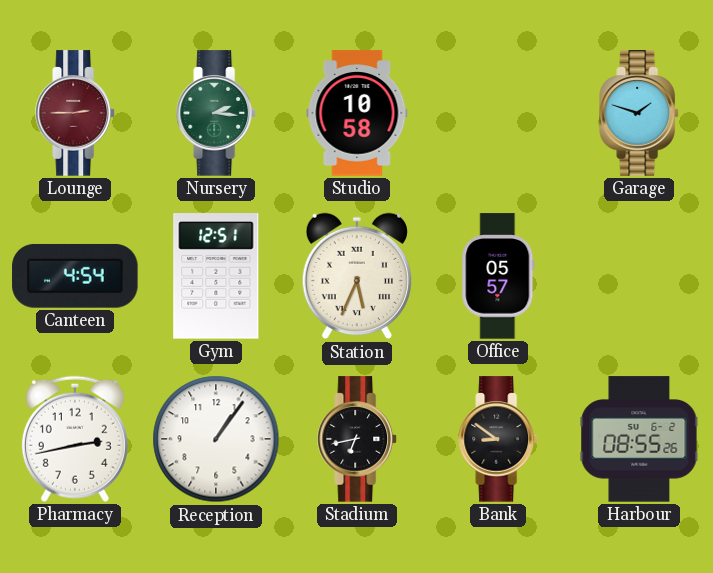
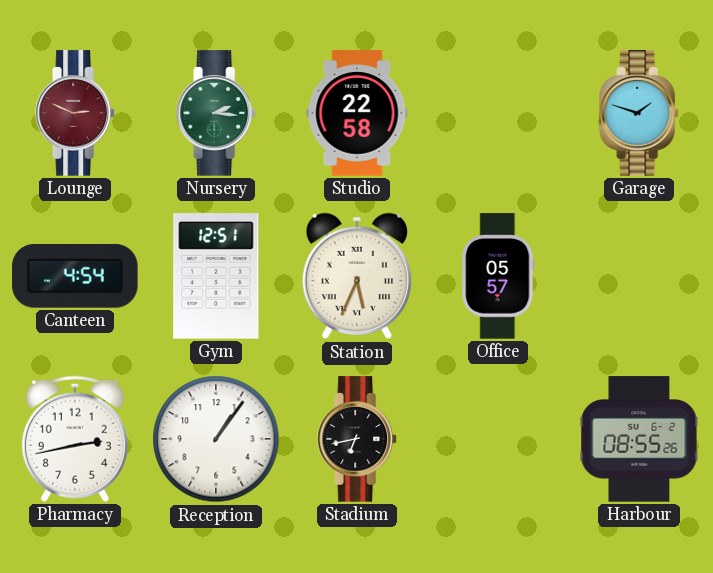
Lounge: 2:45 -> 2:49 (75, 113)
Studio: 10:58 -> 22:58 (357, 113)
Bank: 8:51 -> none (498, 439)
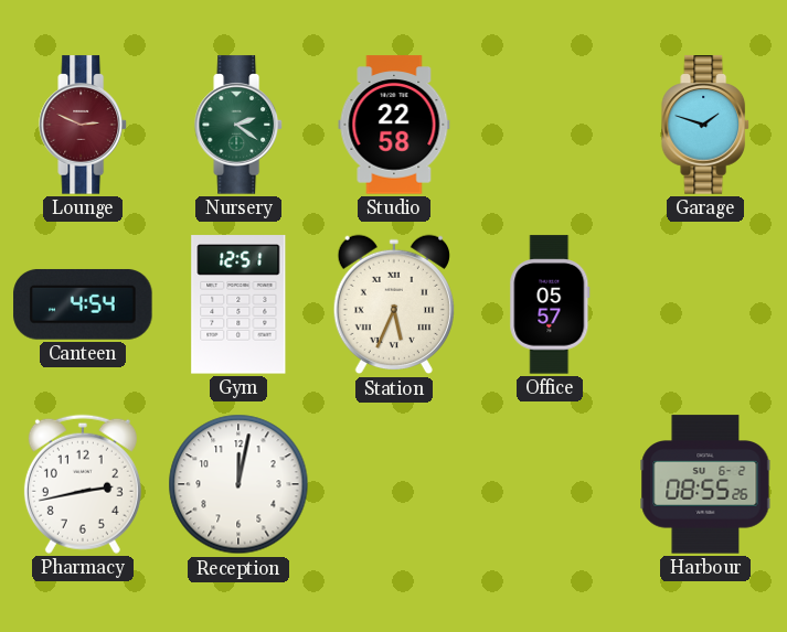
Nursery: 2:16 -> 2:21 (238, 125)
Reception: 1:06 -> 12:02 (238, 484)
Stadium: 6:43 -> none (357, 439)
